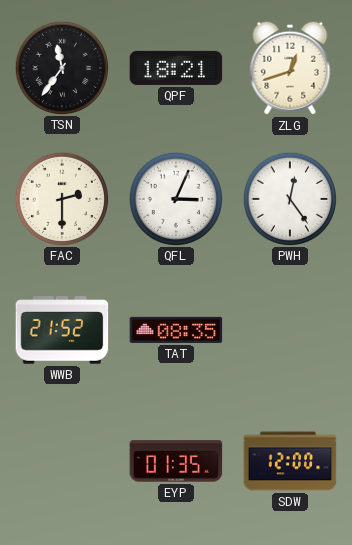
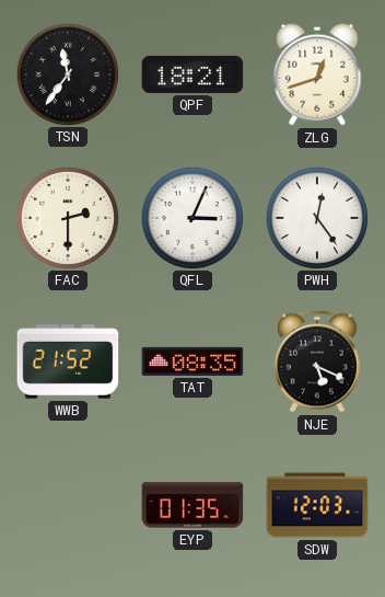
NJE: none -> 5:19 (317, 361)
SDW: 12:00 -> 12:03 (317, 505)
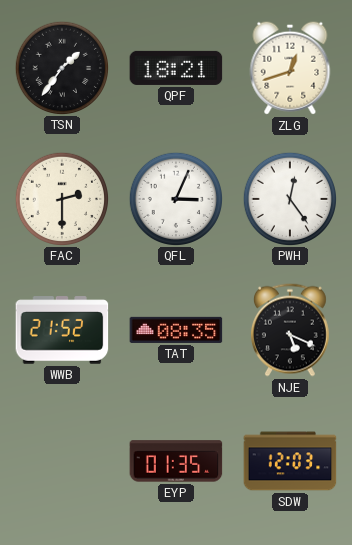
TSN: 11:36 -> 1:36 (61, 67)
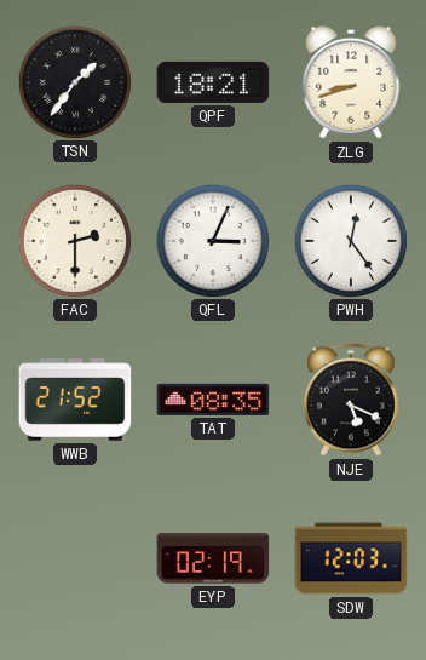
ZLG: 12:42 -> 8:42 (351, 82)
EYP: 01:35 -> 02:19 (213, 558)
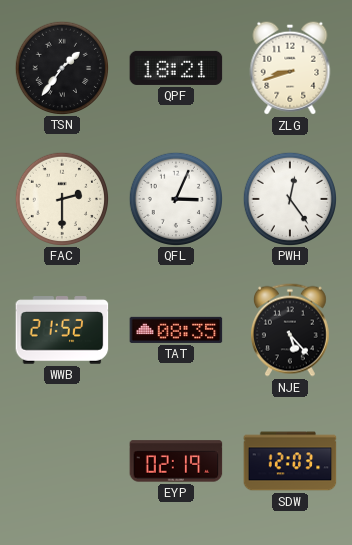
NJE: 5:19 -> 5:23 (290, 330)
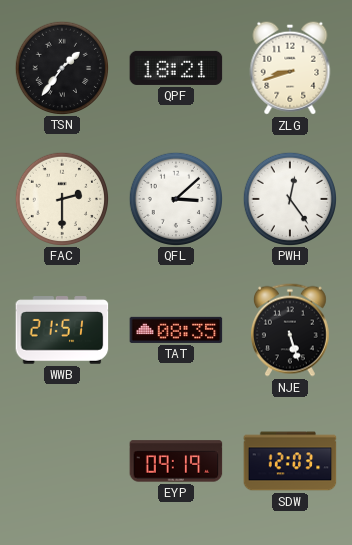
QFL: 3:04 -> 3:08 (175, 198)
WWB: 21:52 -> 21:51 (62, 330)
NJE: 5:23 -> 5:27 (290, 330)
EYP: 02:19 -> 09:19 (176, 461)
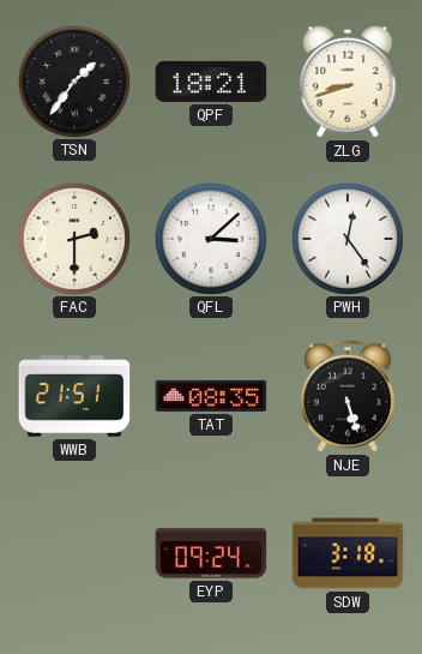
EYP: 09:19 -> 09:24 (211, 553)
SDW: 12:03 -> 3:18 (348, 553)
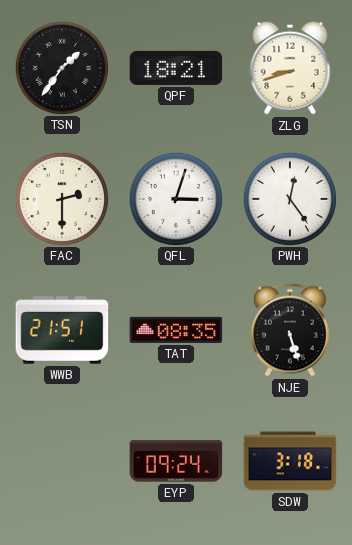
QFL: 3:08 -> 3:03 (175, 198)
